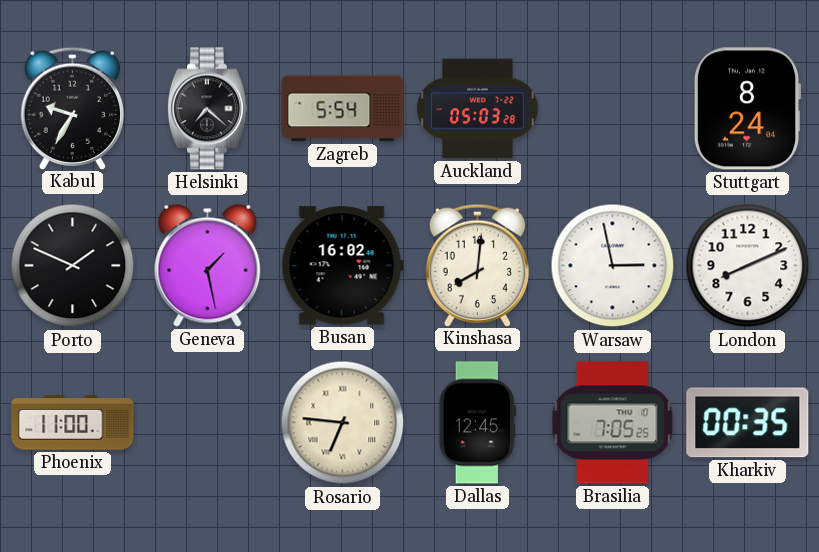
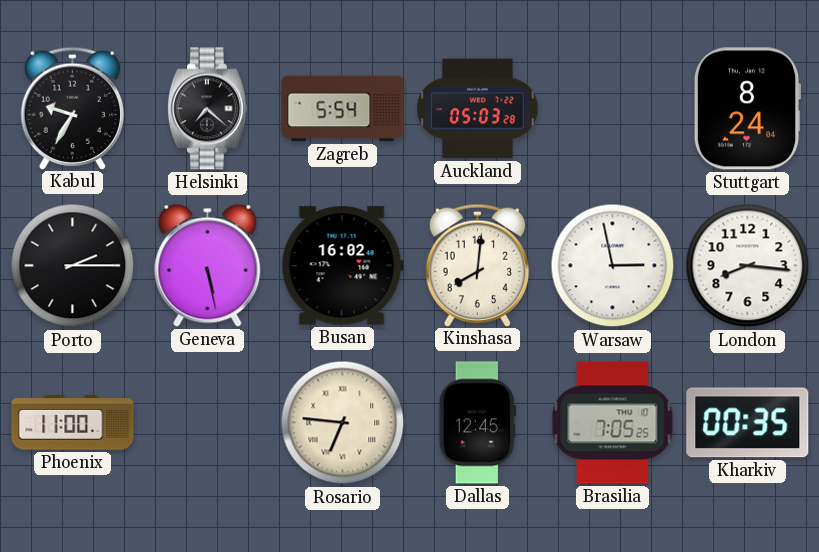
Porto: 1:49 -> 2:15 (73, 266)
Geneva: 1:28 -> 5:28 (208, 265)
London: 8:11 -> 8:16 (748, 266)
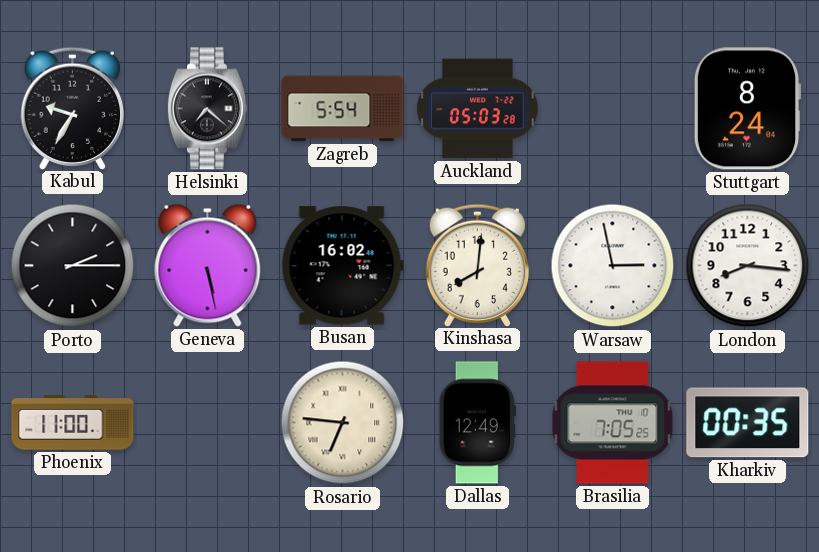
Dallas: 12:45 -> 12:49 (477, 423)
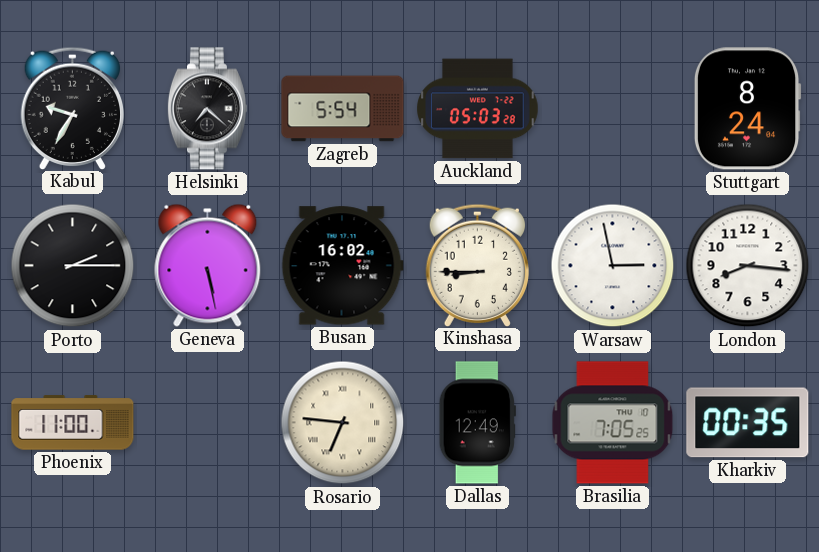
Kinshasa: 8:01 -> 8:45 (477, 265)
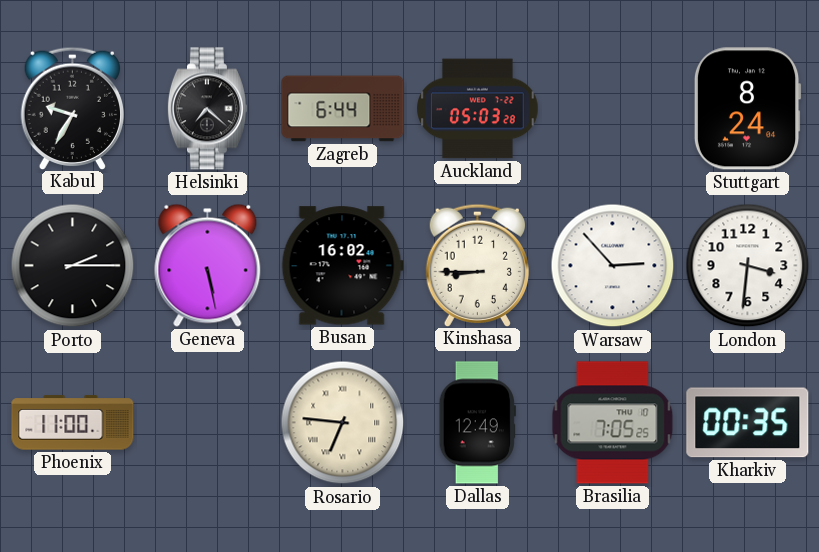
Zagreb: 5:54 -> 6:44 (343, 109)
Warsaw: 2:58 -> 2:53 (613, 266)
London: 8:16 -> 3:31 (748, 266)
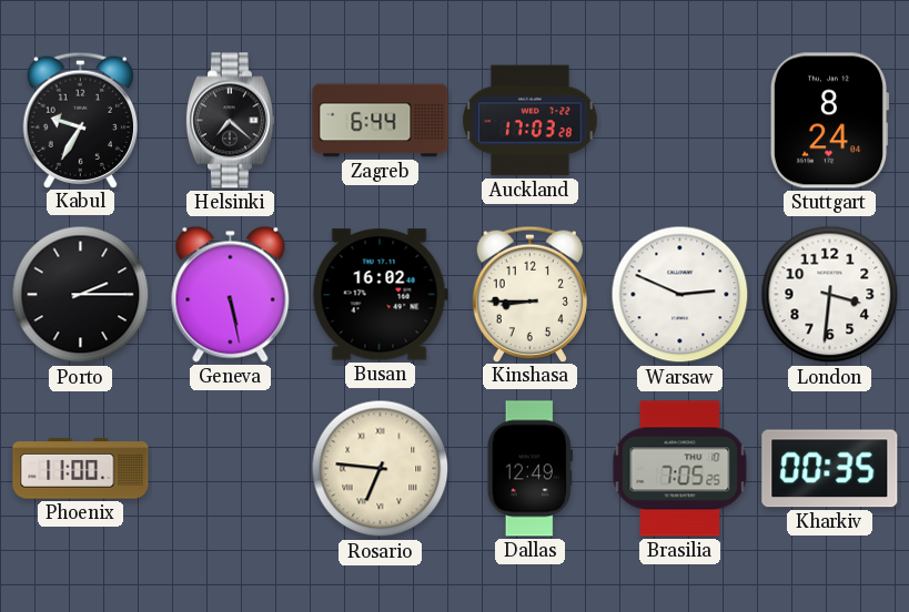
Auckland: 05:03 -> 17:03 (531, 121)
Warsaw: 2:53 -> 2:49 (680, 295)
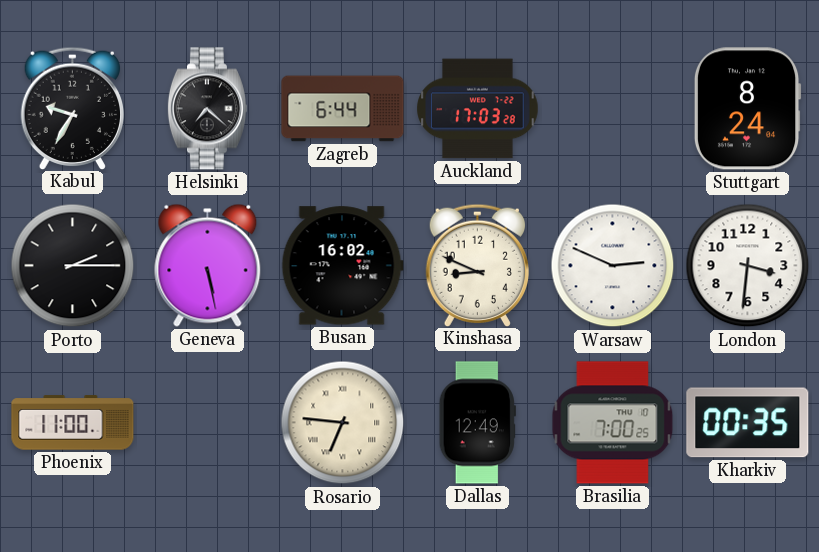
Kinshasa: 8:45 -> 8:49 (477, 265)
Brasilia: 7:05 -> 7:00 (613, 423)
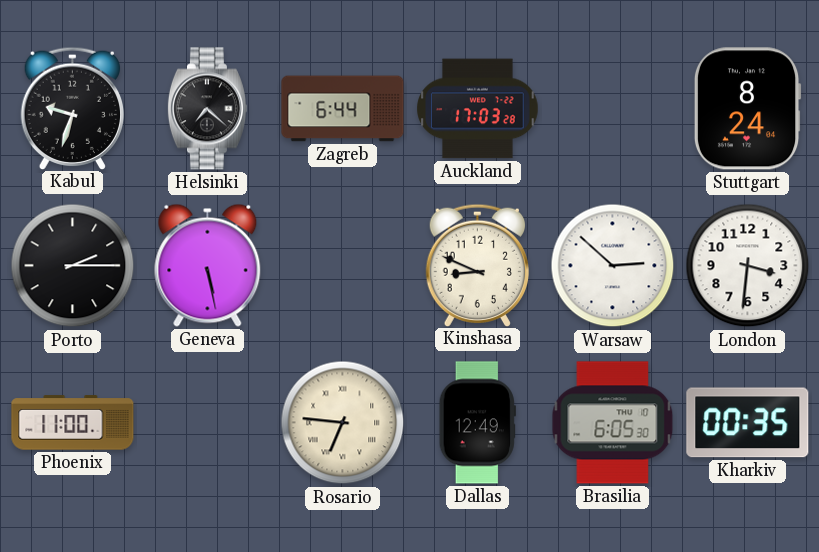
Kabul: 9:35 -> 9:33 (72, 108)
Busan: 16:02 -> none (342, 266)
Warsaw: 2:49 -> 2:52 (613, 266)
Brasilia: 7:00 -> 6:05 (613, 423)
